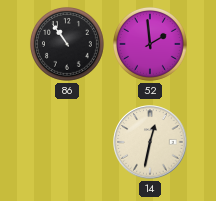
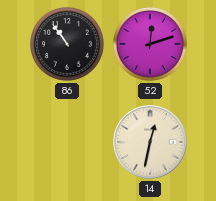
52: 1:59 -> 12:12 (150, 44)
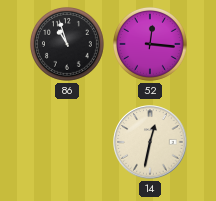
86: 10:54 -> 10:57 (67, 44)
52: 12:12 -> 12:16 (150, 44)
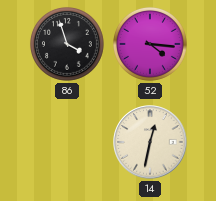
86: 10:57 -> 3:57 (67, 44)
52: 12:16 -> 4:16 (150, 44)
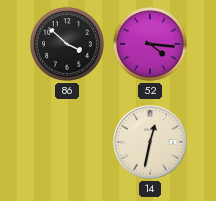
86: 3:57 -> 3:52 (67, 44)
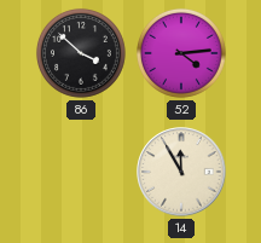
52: 4:16 -> 4:14 (181, 53)
14: 12:32 -> 11:55 (181, 172)
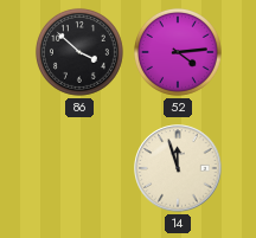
14: 11:55 -> 11:57 (178, 168)
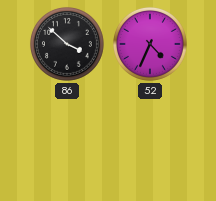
52: 4:14 -> 4:34 (150, 44)
14: 11:57 -> none (178, 168)
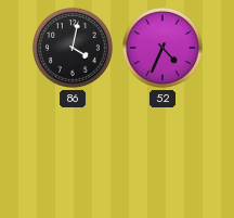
86: 3:52 -> 4:02 (73, 48)
